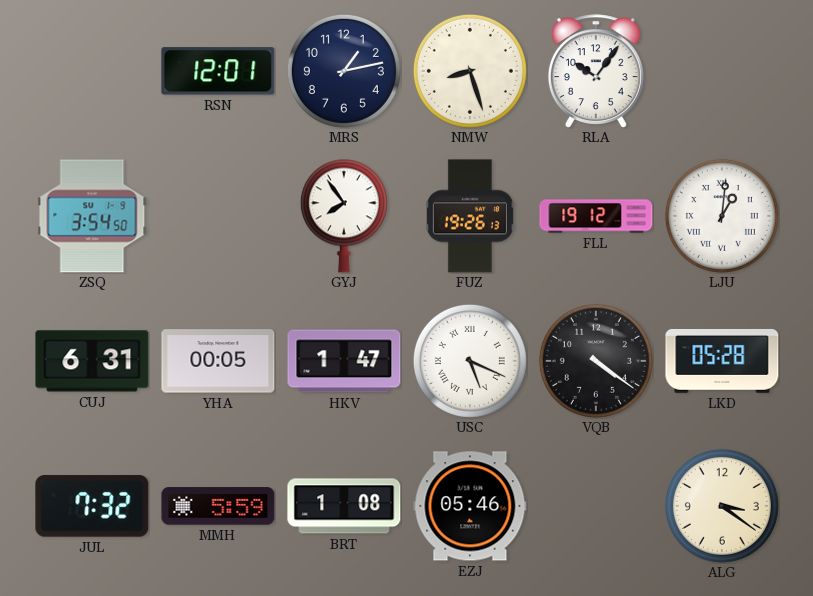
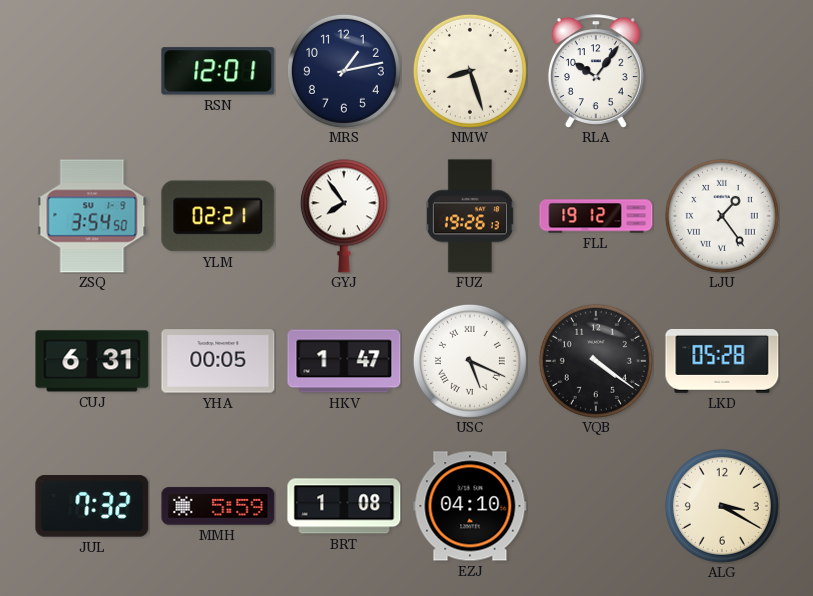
YLM: none -> 02:21 (218, 216)
LJU: 1:01 -> 1:24 (722, 216)
EZJ: 05:46 -> 04:10 (470, 506)
ALG: 3:21 -> 3:20 (722, 506)
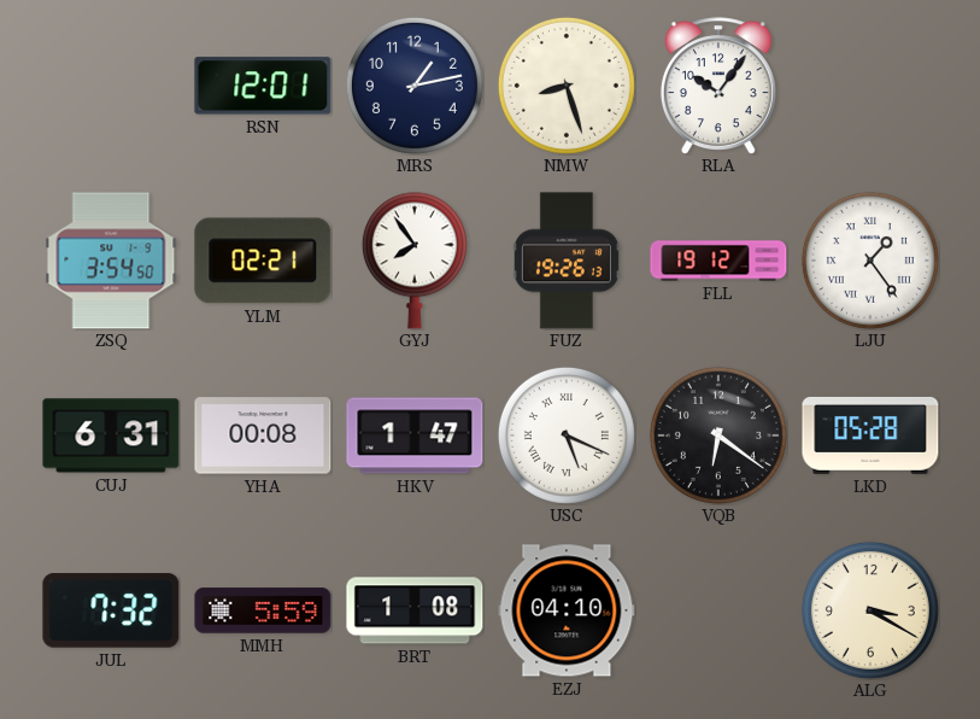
YHA: 00:05 -> 00:08 (263, 436)
VQB: 4:21 -> 6:21 (718, 436)
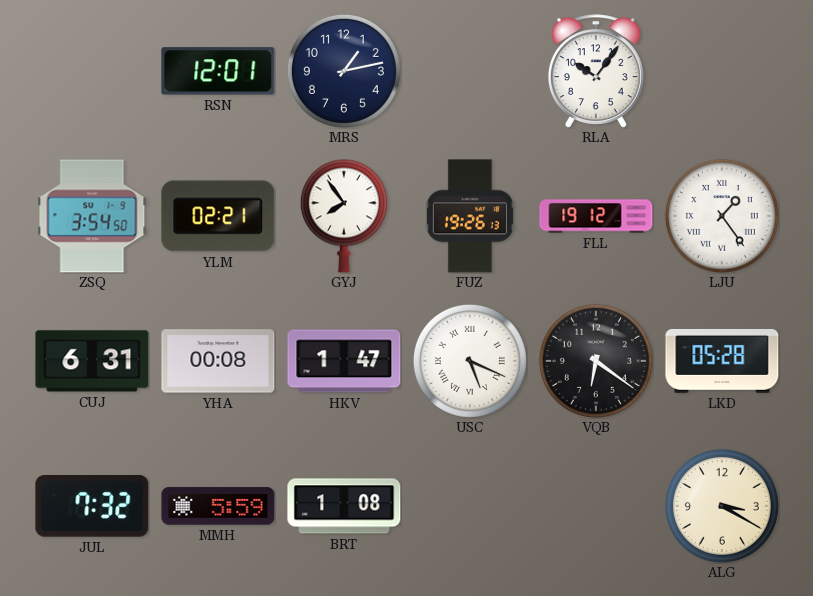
NMW: 8:27 -> none (567, 86)
EZJ: 04:10 -> none (567, 610)
